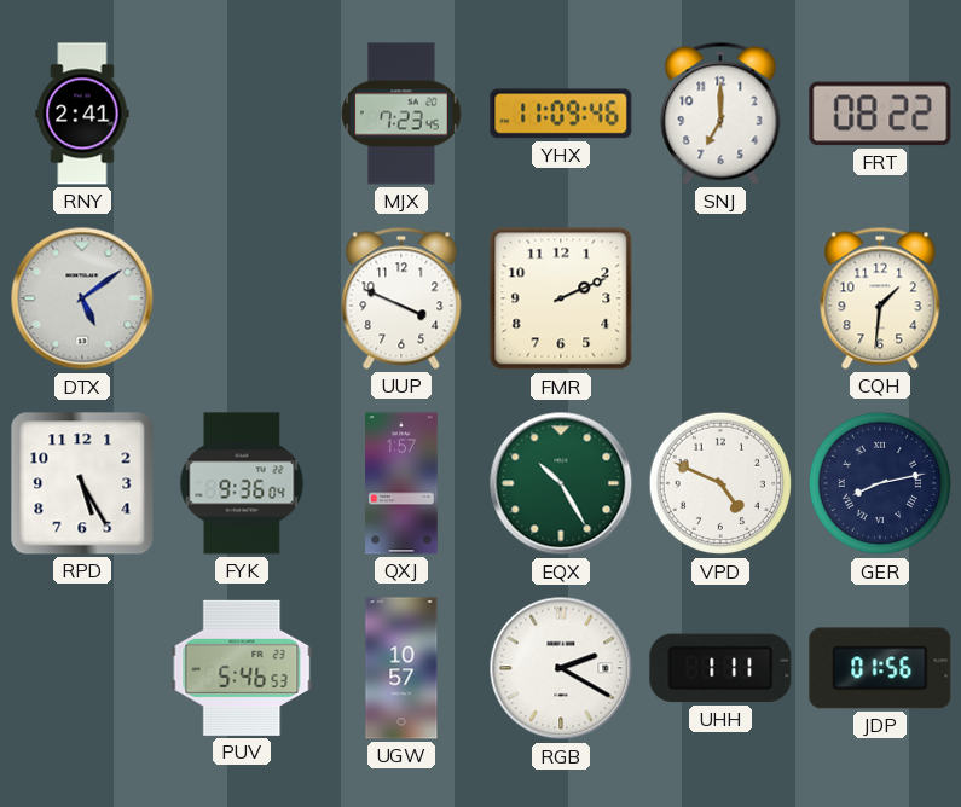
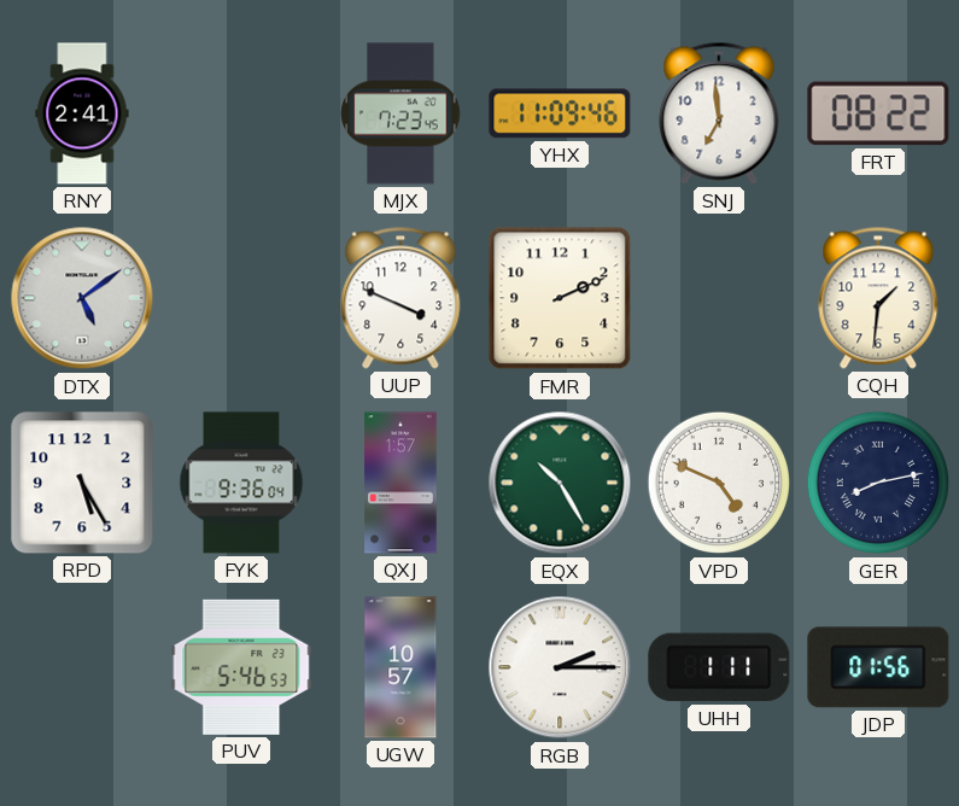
SNJ: 7:00 -> 6:59 (719, 113)
RGB: 2:20 -> 2:15 (560, 667)
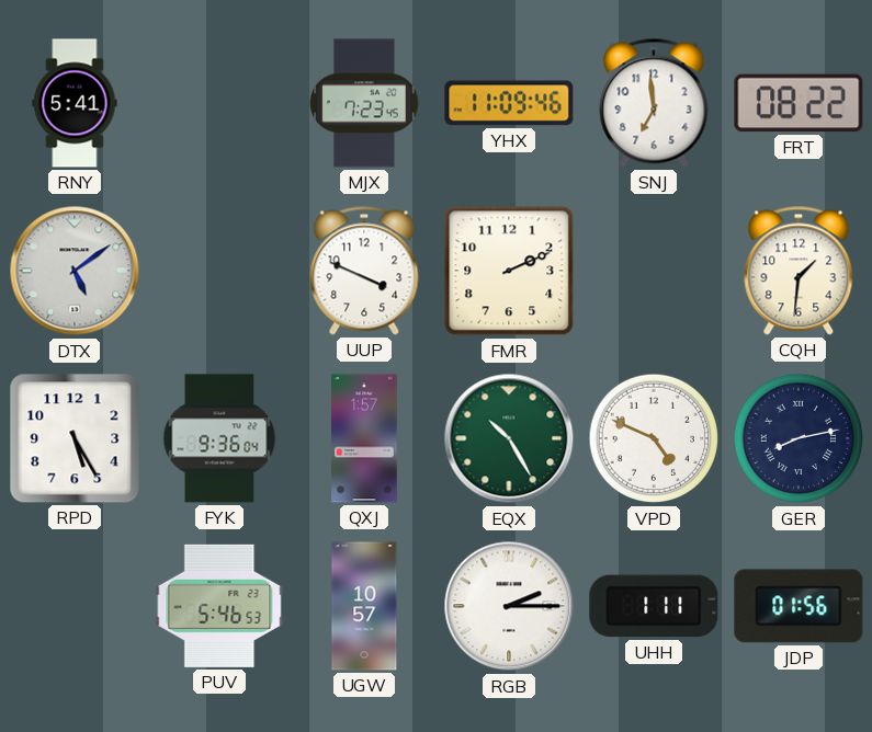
RNY: 2:41 -> 5:41 (75, 103)
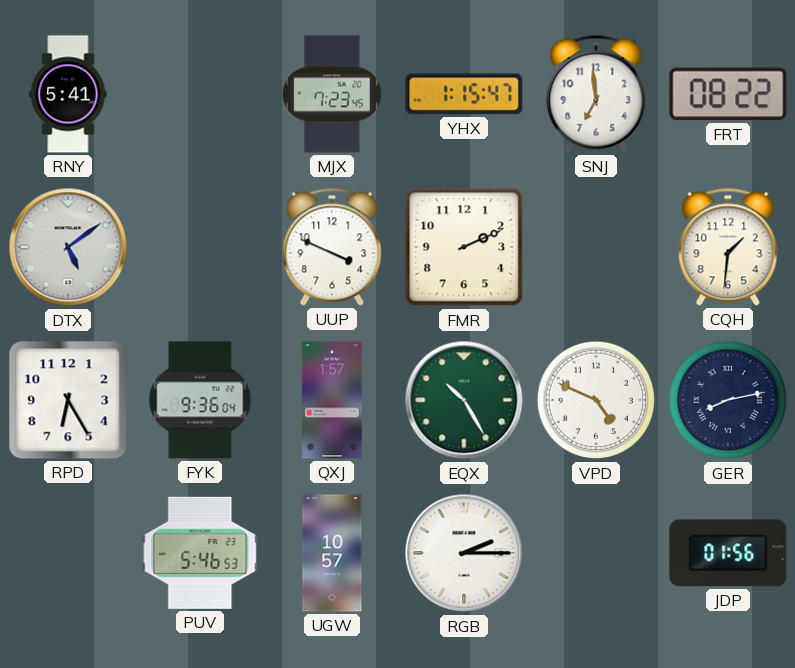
YHX: 11:09 -> 1:15 (464, 94)
RPD: 5:25 -> 6:25 (68, 400)
UHH: 1:11 -> none (654, 606)
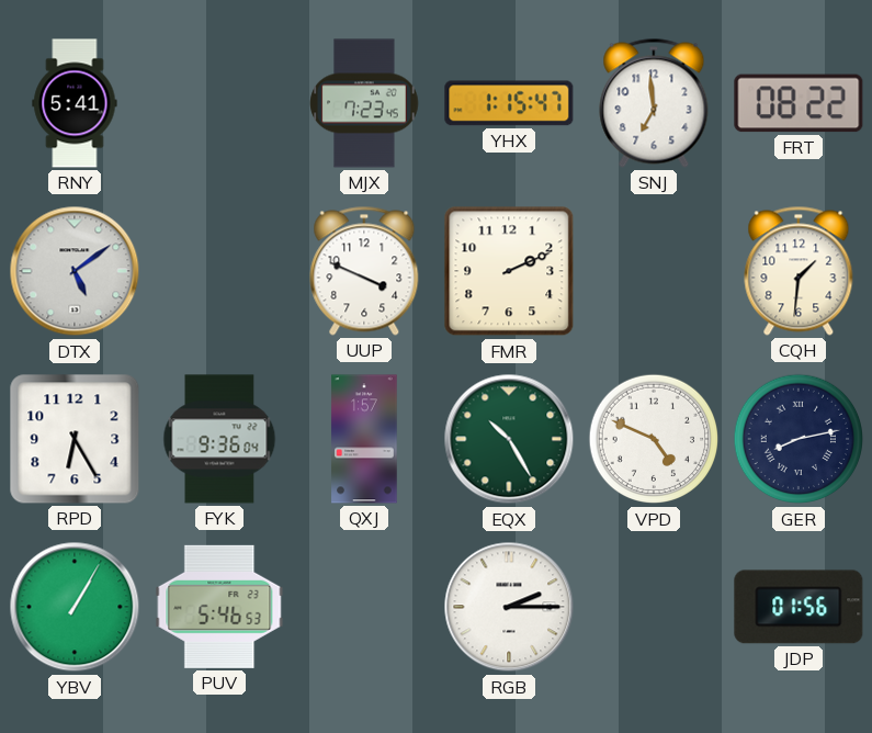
YBV: none -> 1:05 (75, 607)
UGW: 10:57 -> none (332, 553)
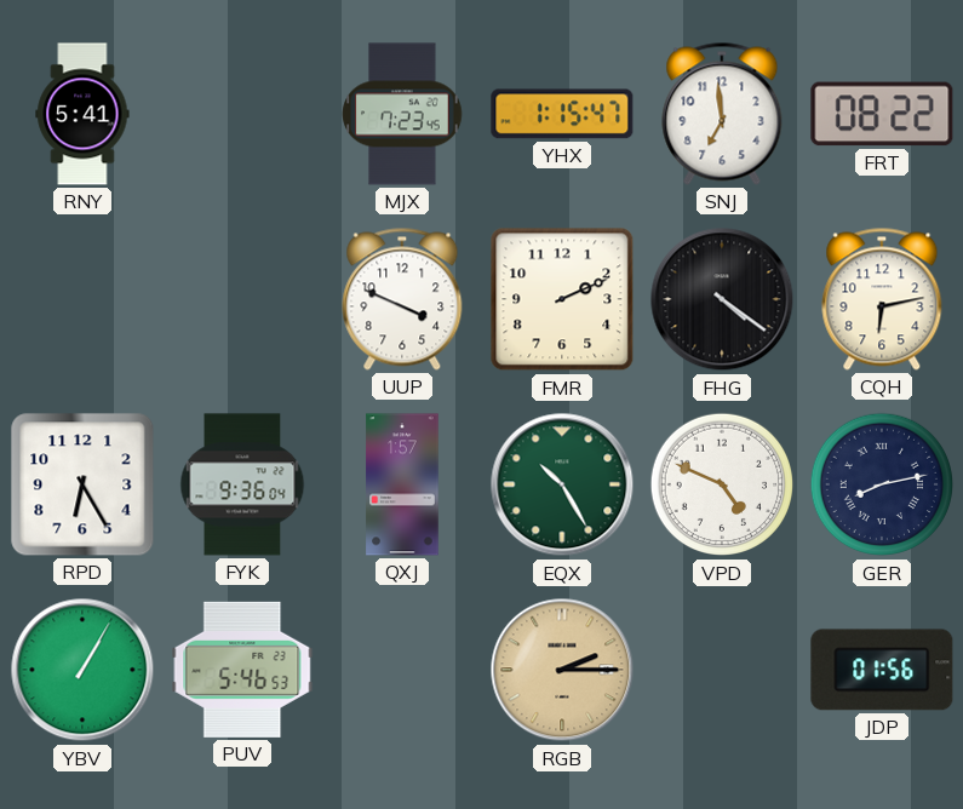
DTX: 5:09 -> none (75, 271)
FHG: none -> 4:21 (722, 299)
CQH: 1:31 -> 6:13 (882, 299)
RGB dial: white -> champagne (562, 670)
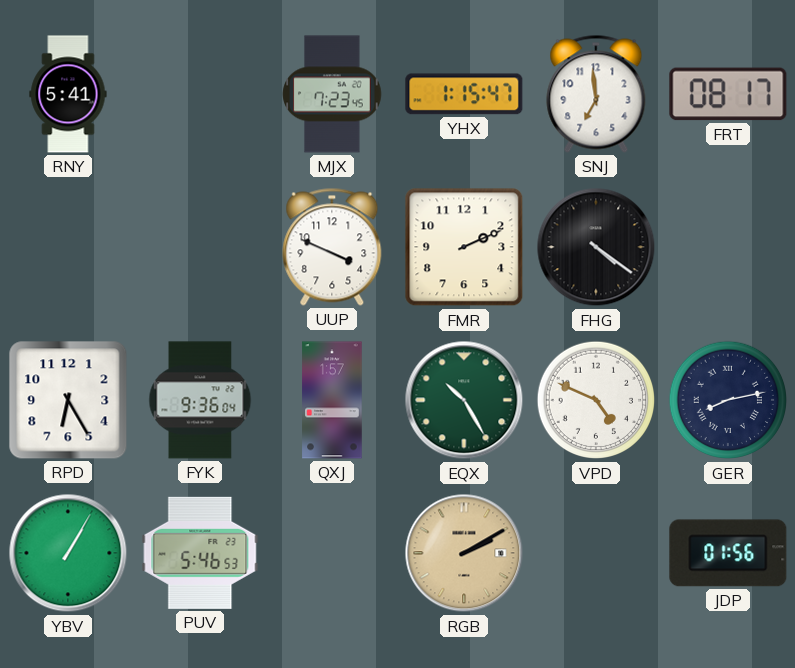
FRT: 08:22 -> 08:17 (728, 94)
CQH: 6:13 -> none (882, 299)
RGB: 2:15 -> 2:10 (464, 553)
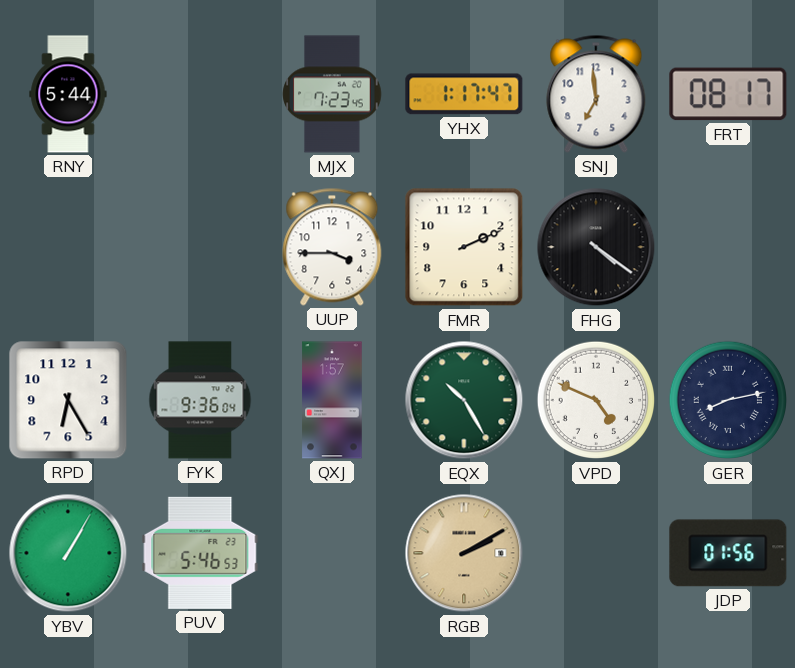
RNY: 5:41 -> 5:44 (68, 94)
YHX: 1:15 -> 1:17 (464, 94)
UUP: 3:49 -> 3:45 (332, 247)
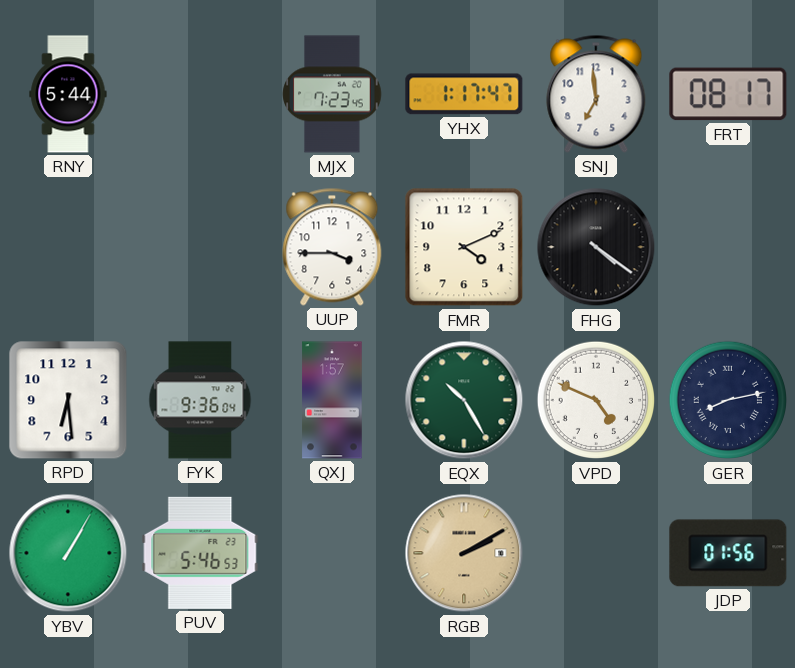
FMR: 2:11 -> 4:11 (464, 247)
RPD: 6:25 -> 6:29 (68, 400)
